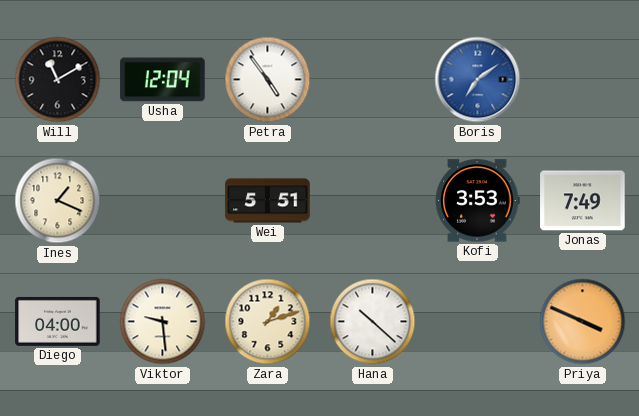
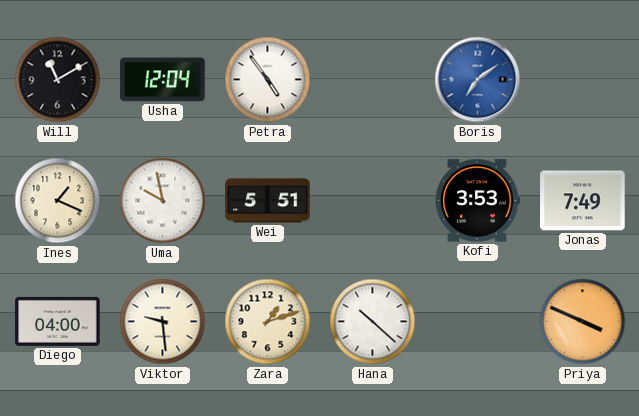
Uma: none -> 9:58 (163, 201)
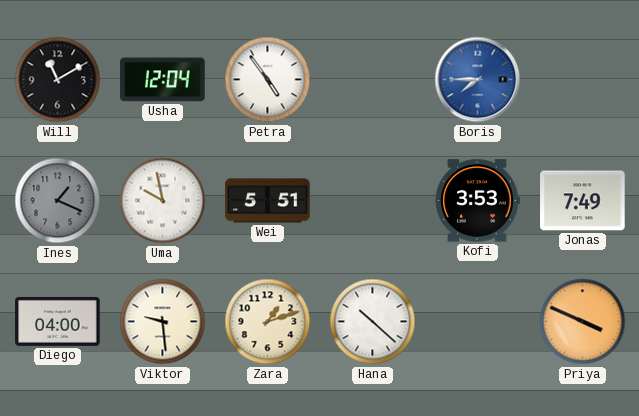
Boris: 7:09 -> 7:45 (478, 80)
Ines dial: cream -> grey (58, 201)
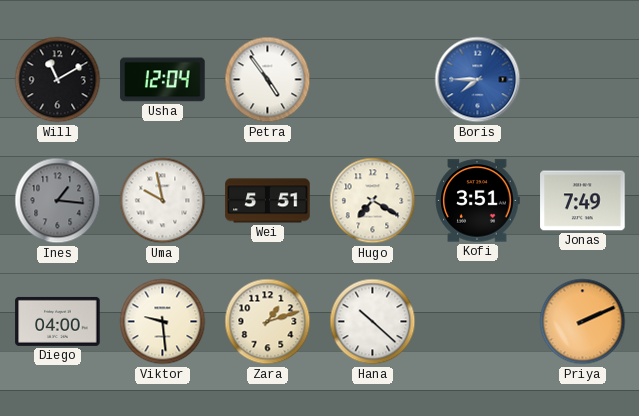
Ines: 1:19 -> 1:16 (58, 201)
Hugo: none -> 7:20 (373, 201)
Kofi: 3:53 -> 3:51 (477, 201)
Priya: 3:49 -> 2:11 (583, 322)
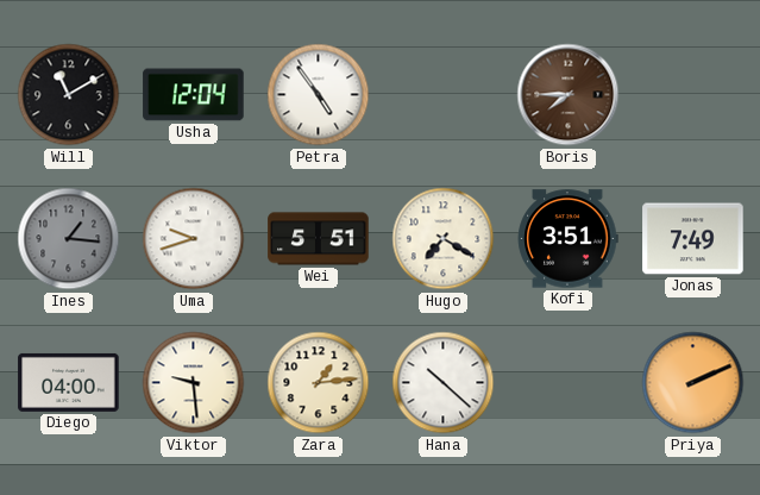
Boris dial: blue -> brown (569, 95)
Uma: 9:58 -> 9:42 (194, 239)
Zara: 1:12 -> 1:14 (319, 383)
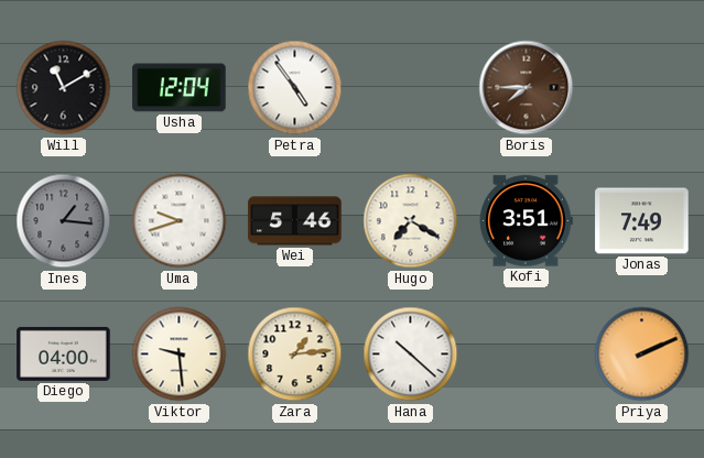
Wei: 5:51 -> 5:46 (295, 221)
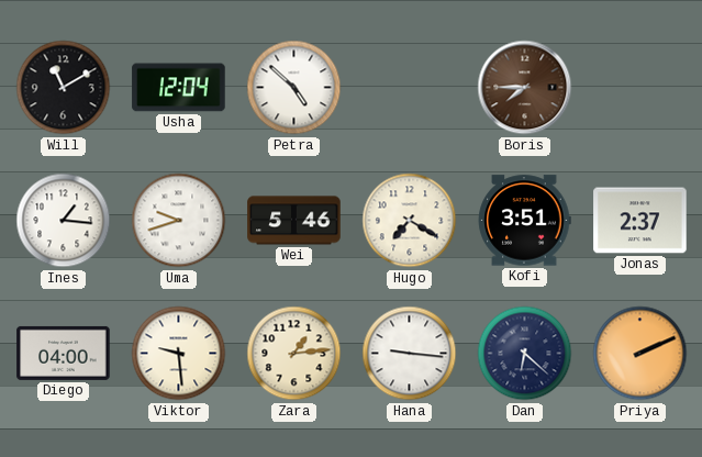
Petra: 4:54 -> 4:52 (294, 88)
Ines dial: grey -> white (64, 221)
Jonas: 7:49 -> 2:37 (640, 221)
Hana: 10:22 -> 9:16 (410, 354)
Dan: none -> 6:22 (525, 354)
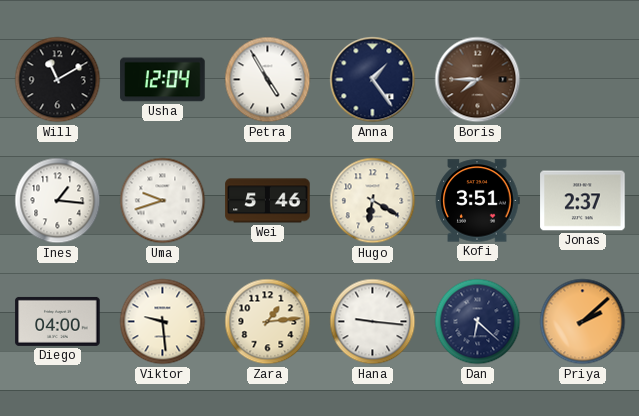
Petra: 4:52 -> 4:55 (268, 80)
Anna: none -> 1:24 (373, 80)
Hugo: 7:20 -> 6:20 (373, 201)
Priya: 2:11 -> 2:08 (583, 322)
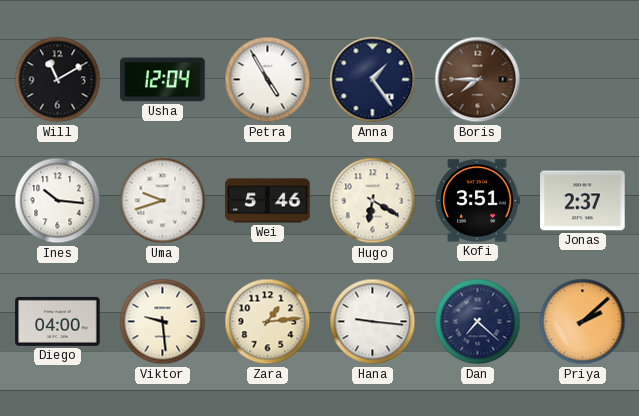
Ines: 1:16 -> 10:16 (58, 201)
Dan: 6:22 -> 7:22 (478, 322)
